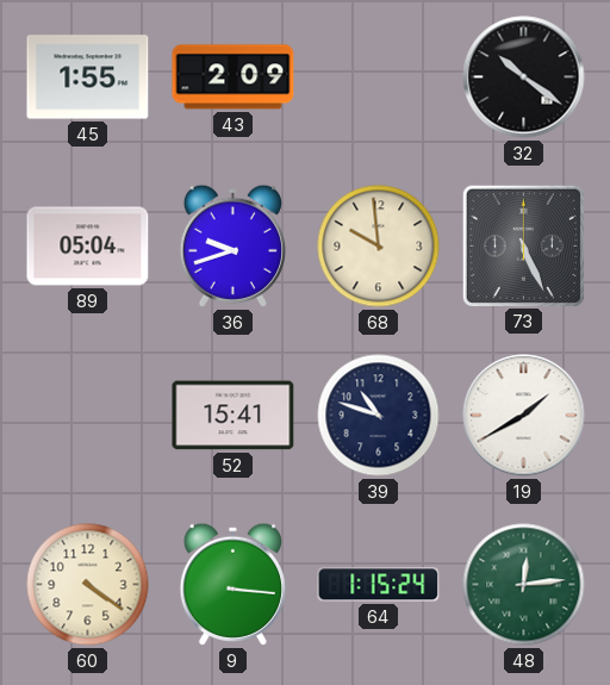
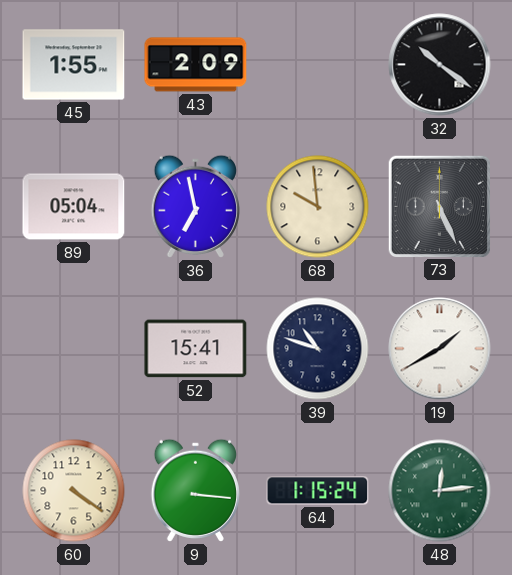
36: 9:42 -> 6:58 (195, 206)
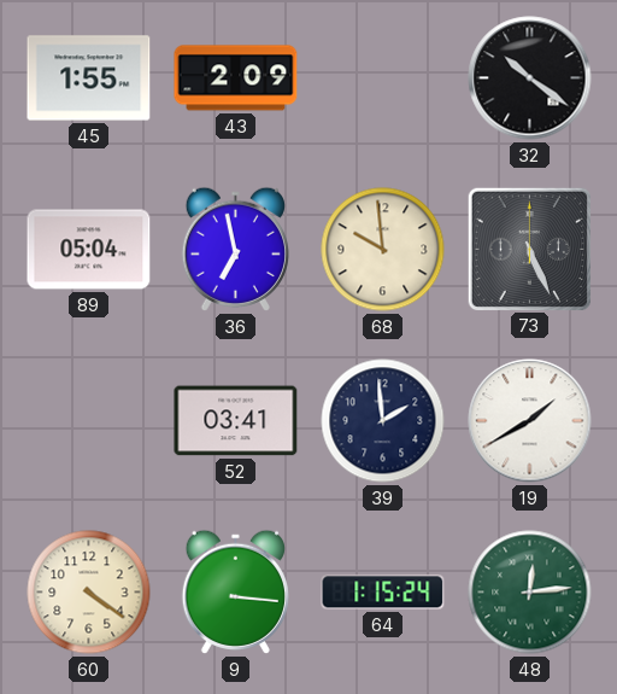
52: 15:41 -> 03:41 (236, 421)
39: 10:48 -> 1:59 (383, 421)
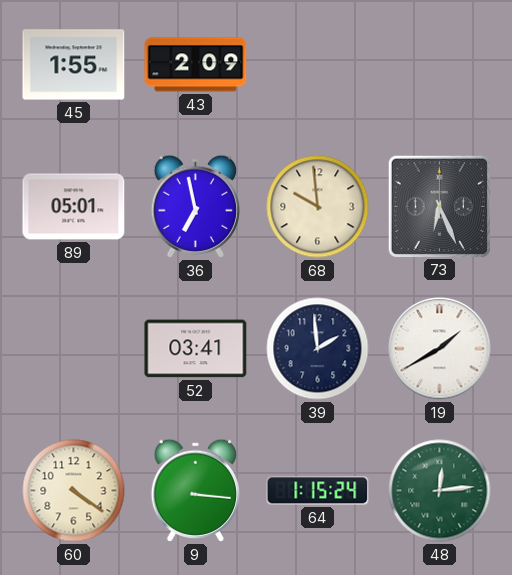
32: 10:21 -> none (530, 78)
89: 05:04 -> 05:01 (74, 207)
73: 5:26 -> 6:26 (439, 206)
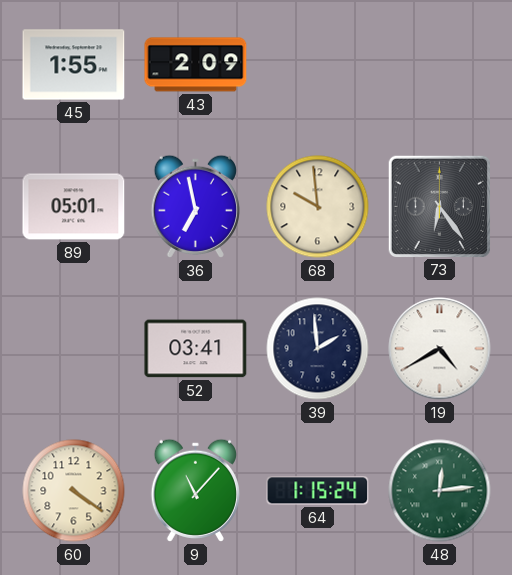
73: 6:26 -> 6:24 (439, 206)
19: 1:40 -> 4:40 (440, 349)
9: 3:16 -> 11:07 (195, 490)
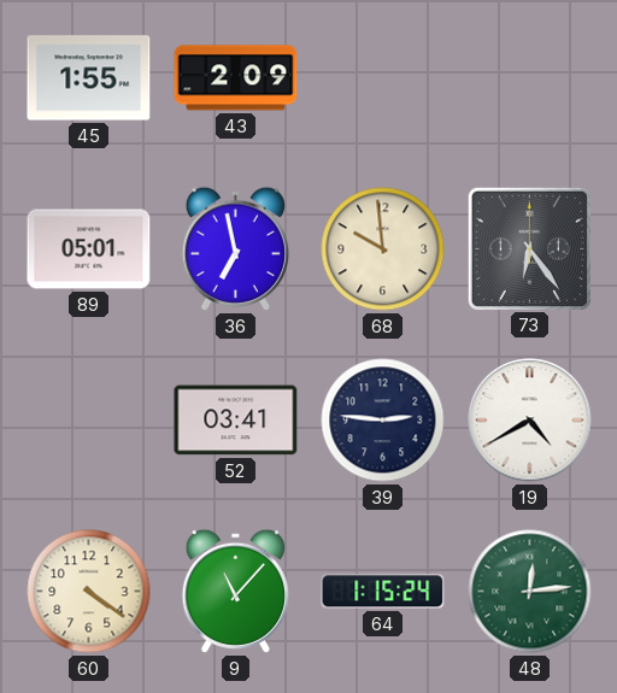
39: 1:59 -> 2:46 (383, 421)
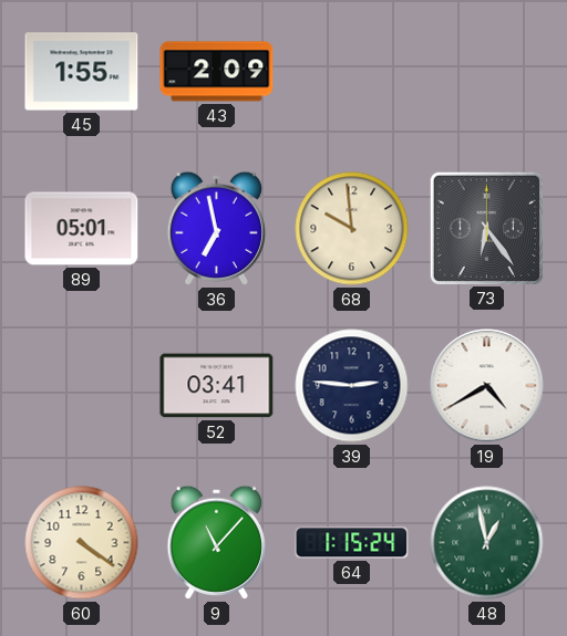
48: 12:14 -> 12:58 (487, 543)
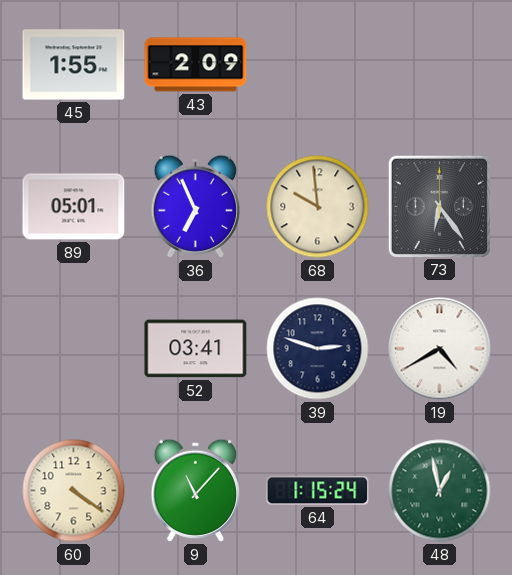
36: 6:58 -> 6:56 (195, 206)
39: 2:46 -> 2:48 (318, 349)
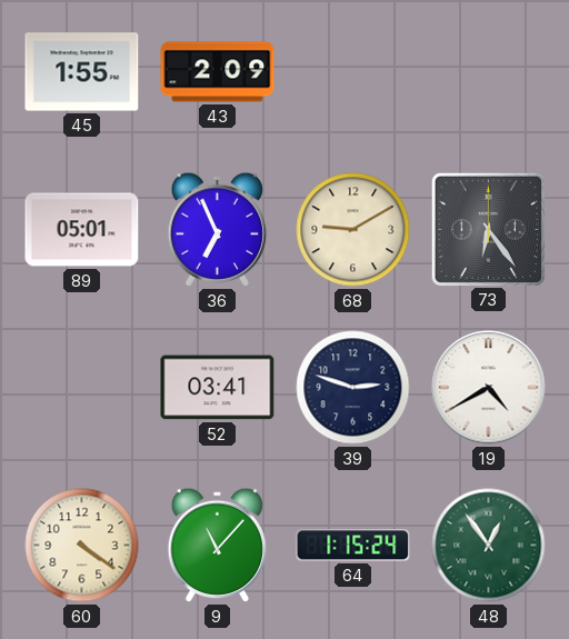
68: 9:59 -> 9:10 (353, 230)
48: 12:58 -> 12:54 (489, 546)
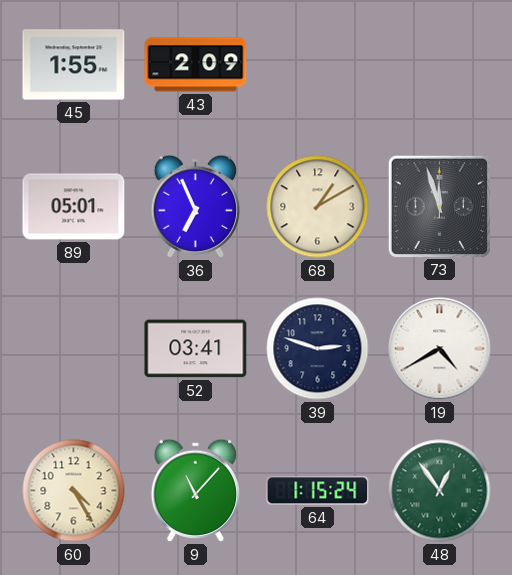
68: 9:10 -> 1:10 (318, 207)
73: 6:24 -> 11:57 (439, 206)
60: 4:21 -> 4:25 (74, 491)
